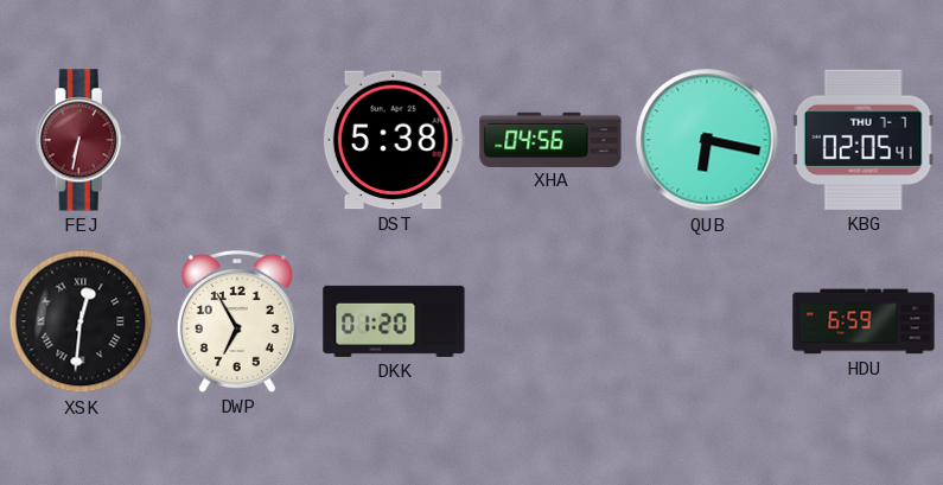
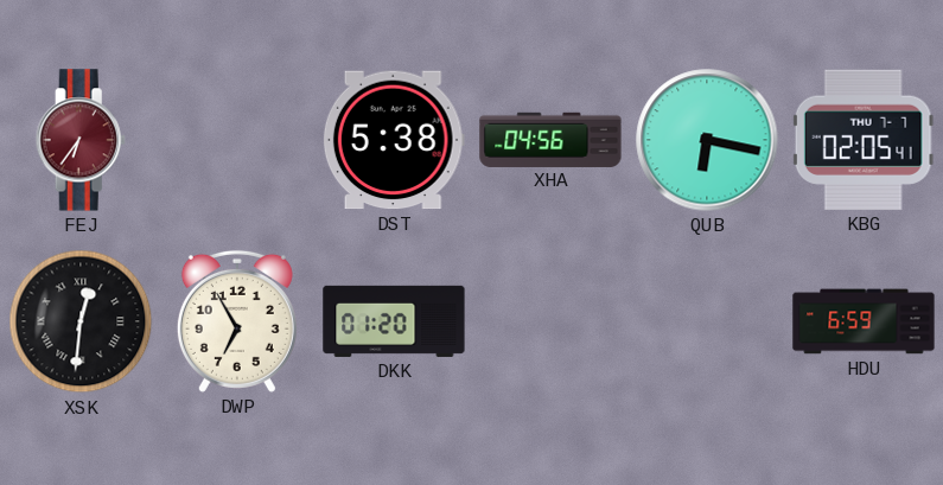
FEJ: 6:32 -> 6:36 (81, 140)
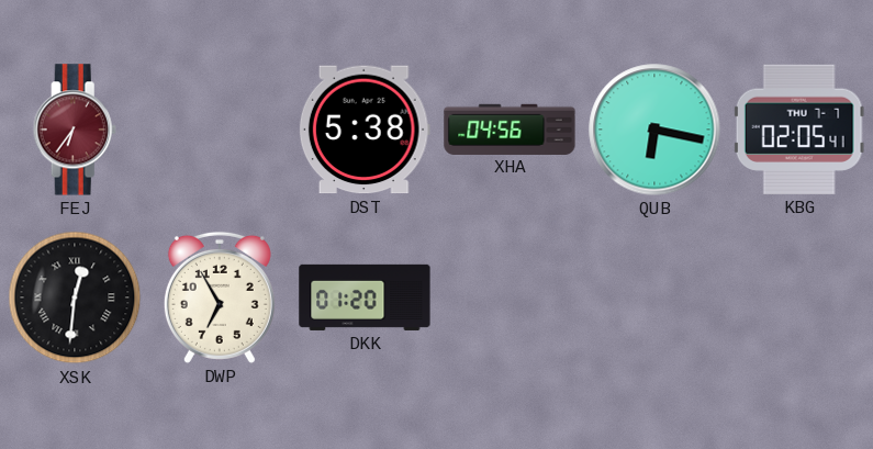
HDU: 6:59 -> none (864, 321)
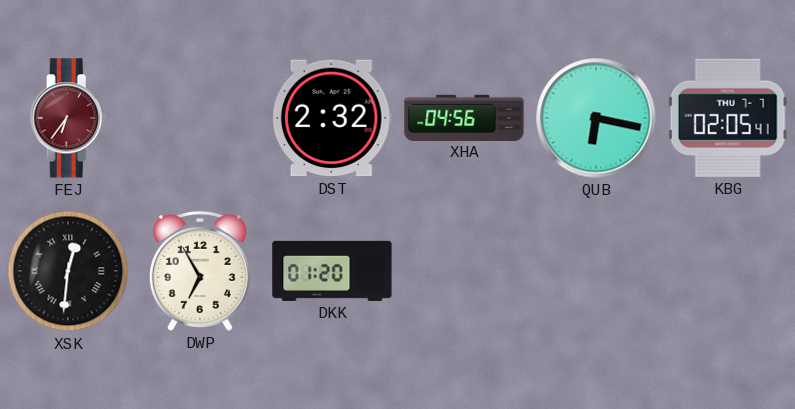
DST: 5:38 -> 2:32 (332, 118)
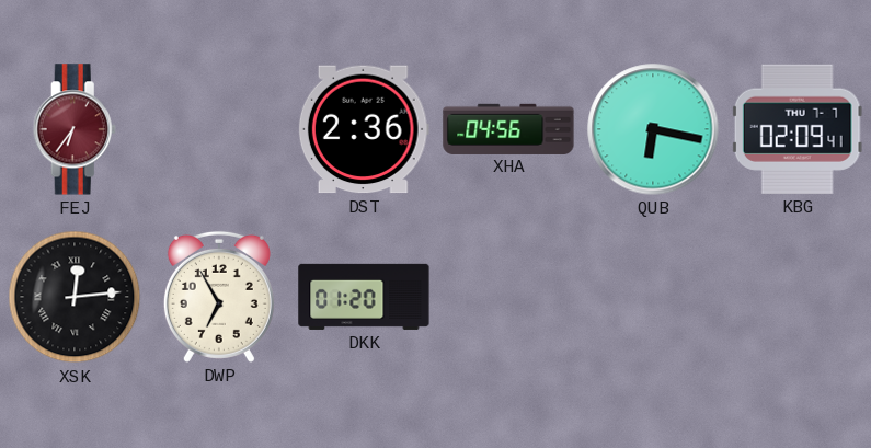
DST: 2:32 -> 2:36 (364, 129)
KBG: 02:05 -> 02:09 (798, 129)
XSK: 12:31 -> 12:14 (75, 297)
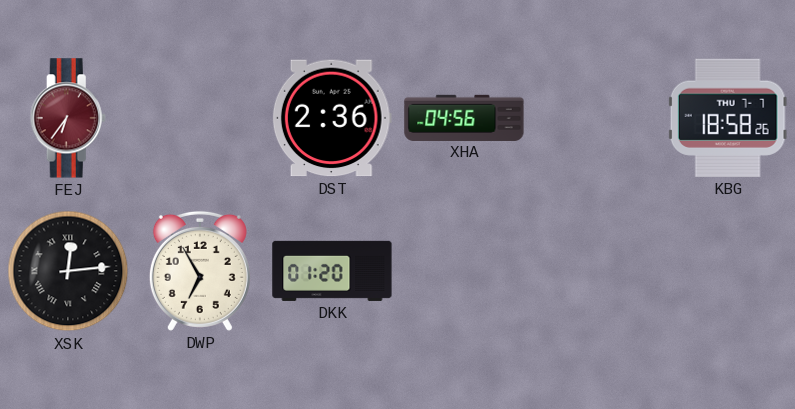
QUB: 6:17 -> none (653, 129)
KBG: 02:09 -> 18:58 (728, 118)
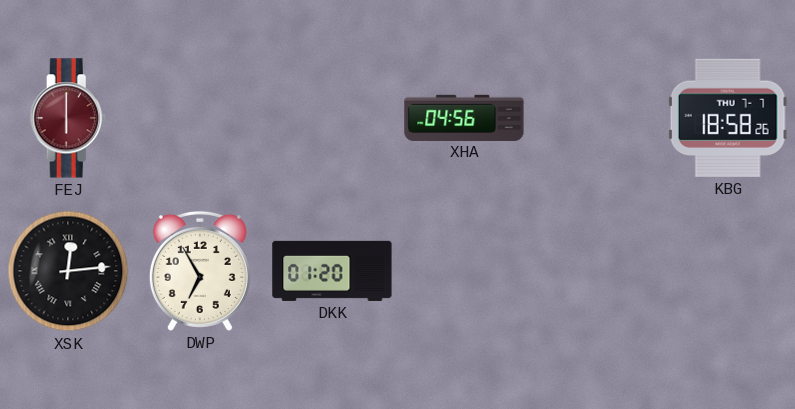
FEJ: 6:36 -> 6:00 (68, 118)
DST: 2:36 -> none (332, 118)
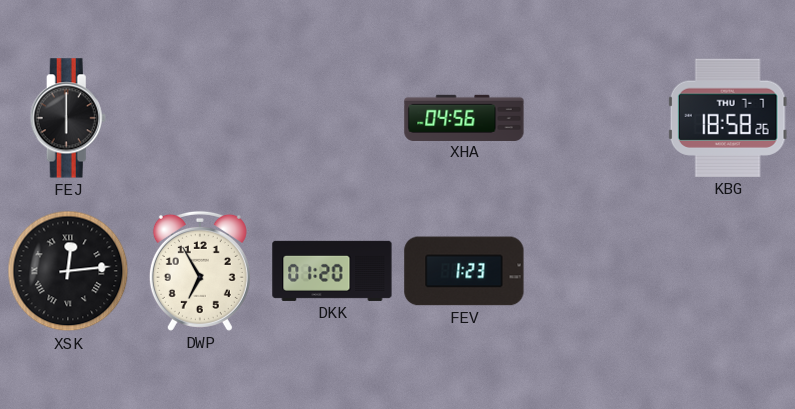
FEJ dial: burgundy -> black (68, 118)
FEV: none -> 1:23 (464, 271)
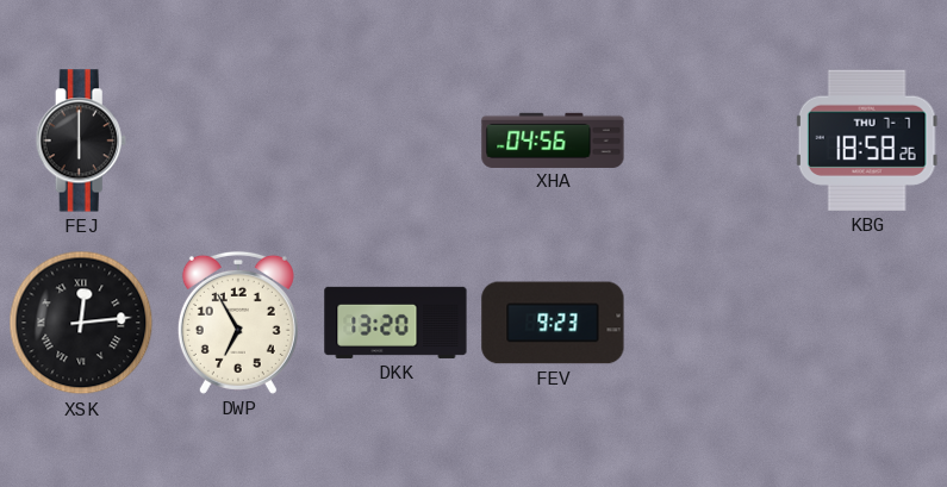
DKK: 01:20 -> 13:20 (395, 323)
FEV: 1:23 -> 9:23 (553, 323)
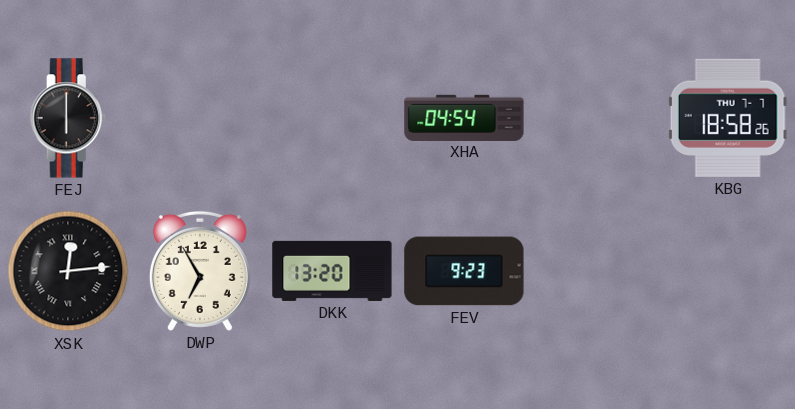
XHA: 04:56 -> 04:54 (464, 117)
